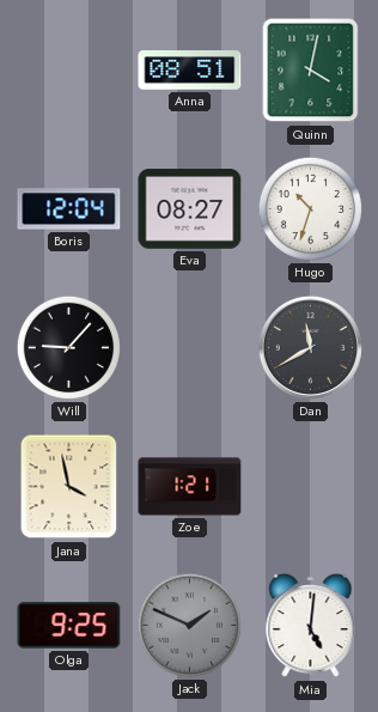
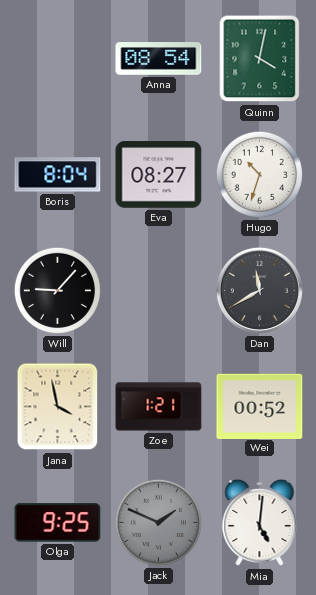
Anna: 08:51 -> 08:54 (159, 59)
Boris: 12:04 -> 8:04 (58, 175)
Wei: none -> 00:52 (260, 406)
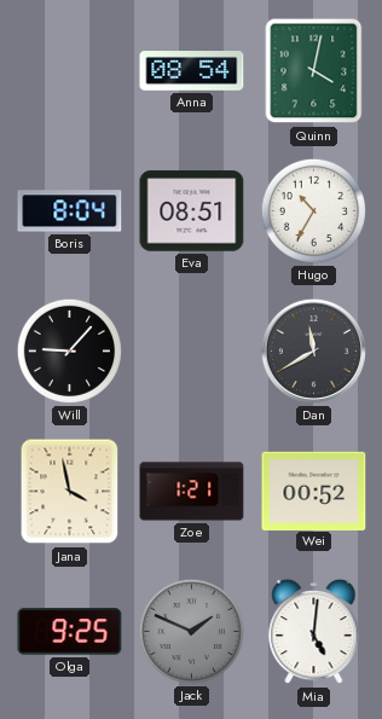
Eva: 08:27 -> 08:51 (192, 211)
Hugo: 10:33 -> 10:35 (313, 210)
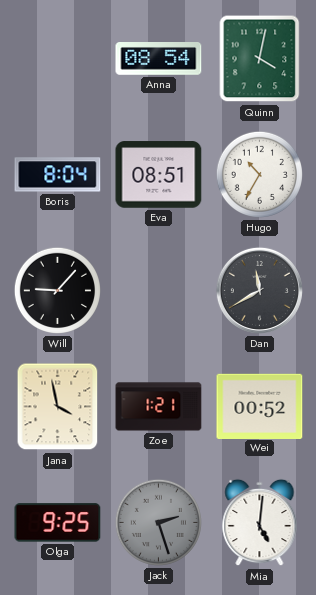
Jack: 1:49 -> 2:27 (158, 522)
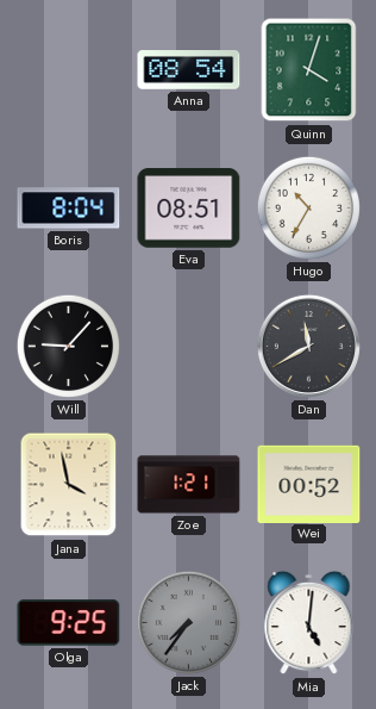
Quinn: 4:02 -> 4:03 (309, 70)
Jack: 2:27 -> 7:36 (188, 622)
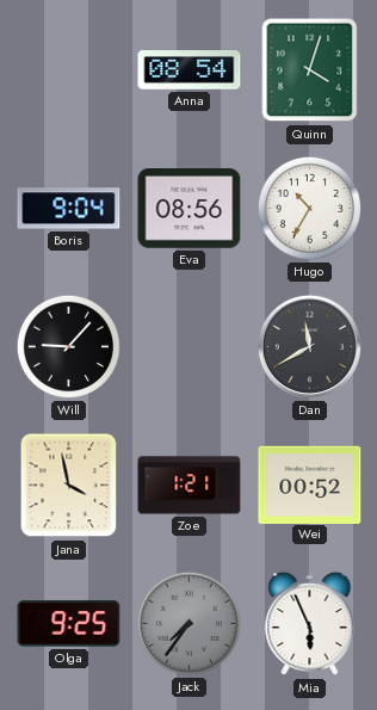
Boris: 8:04 -> 9:04 (69, 209)
Eva: 08:51 -> 08:56 (190, 209)
Mia: 5:01 -> 5:56 (310, 624)
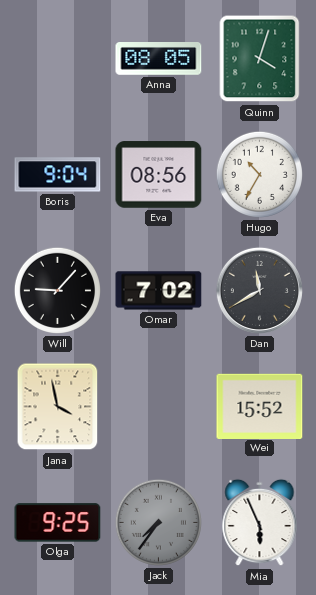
Anna: 08:54 -> 08:05 (159, 59)
Omar: none -> 7:02 (159, 291)
Zoe: 1:21 -> none (190, 486)
Wei: 00:52 -> 15:52 (260, 406)
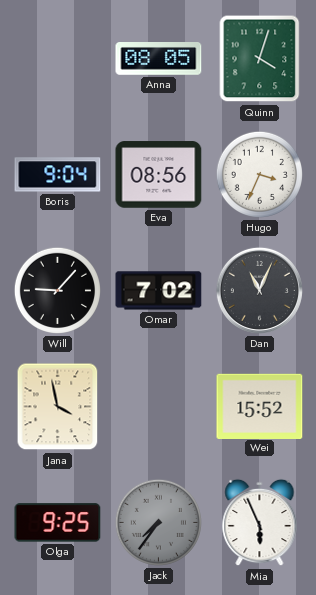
Hugo: 10:35 -> 3:34 (259, 174)
Dan: 11:40 -> 11:04 (259, 290)
